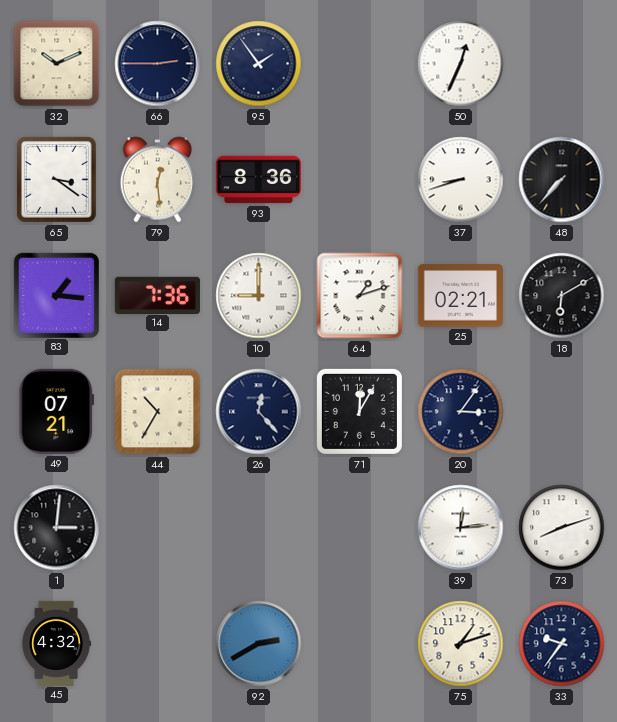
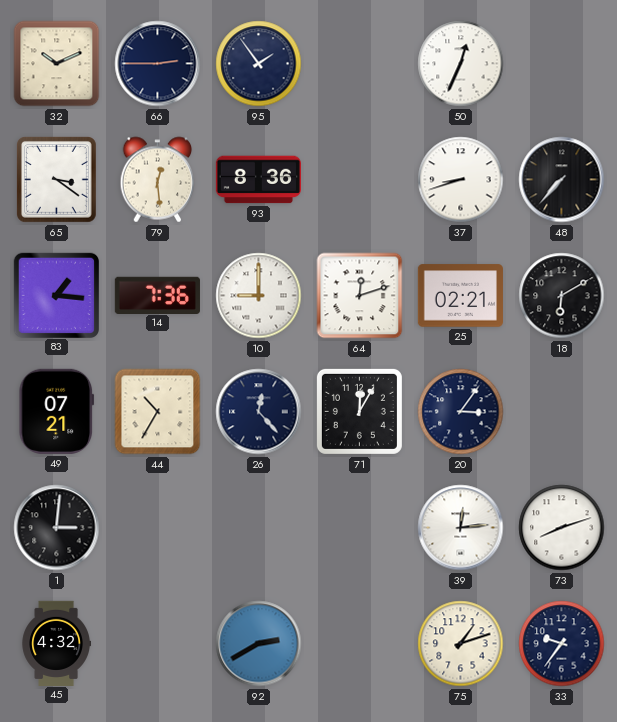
64: 1:12 -> 12:12 (360, 296)
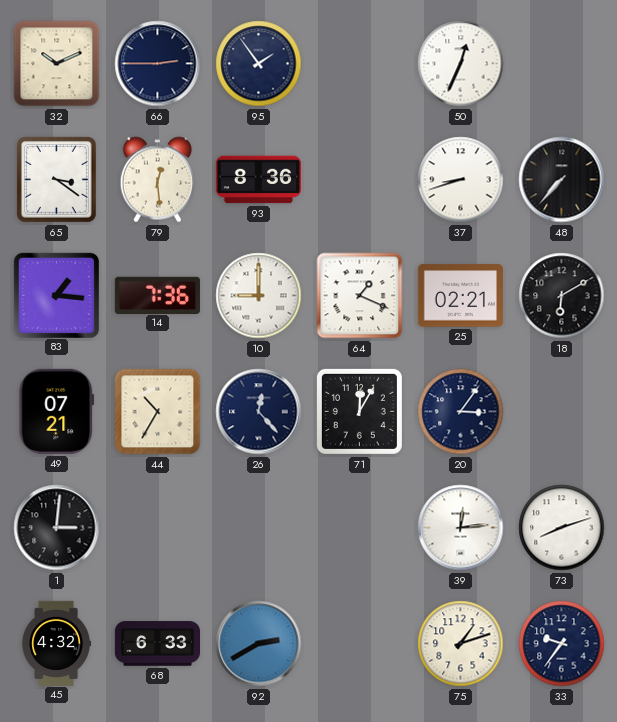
64: 12:12 -> 1:19 (360, 296)
68: none -> 6:33 (157, 644)
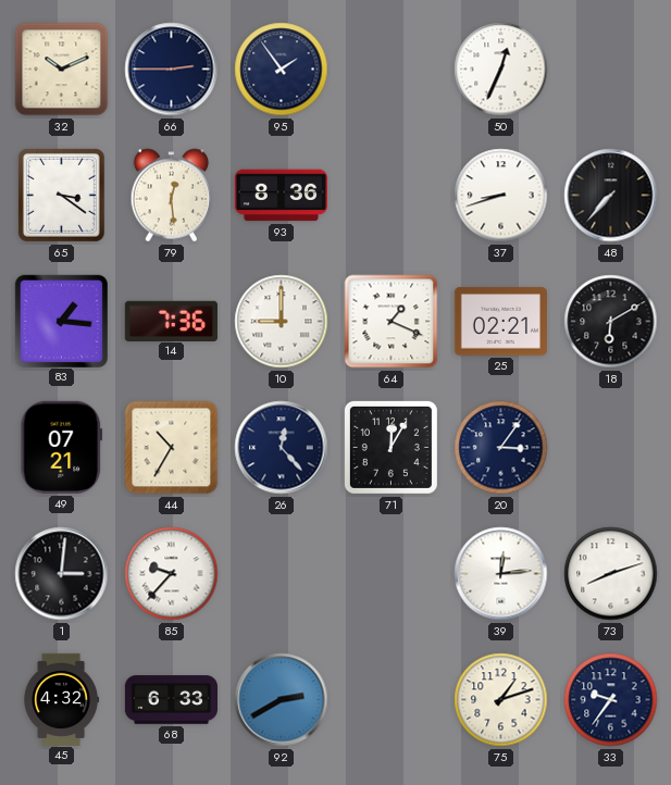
85: none -> 9:37 (172, 574)
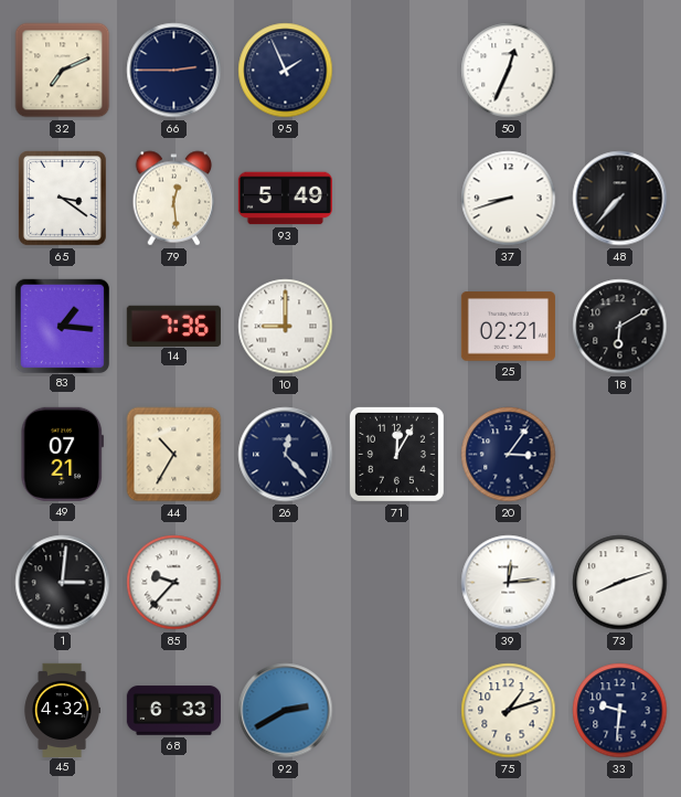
32: 10:11 -> 7:11 (63, 71)
95: 1:54 -> 1:56 (286, 71)
93: 8:36 -> 5:49 (285, 199)
64: 1:19 -> none (392, 322)
33: 9:36 -> 9:31 (620, 711)
